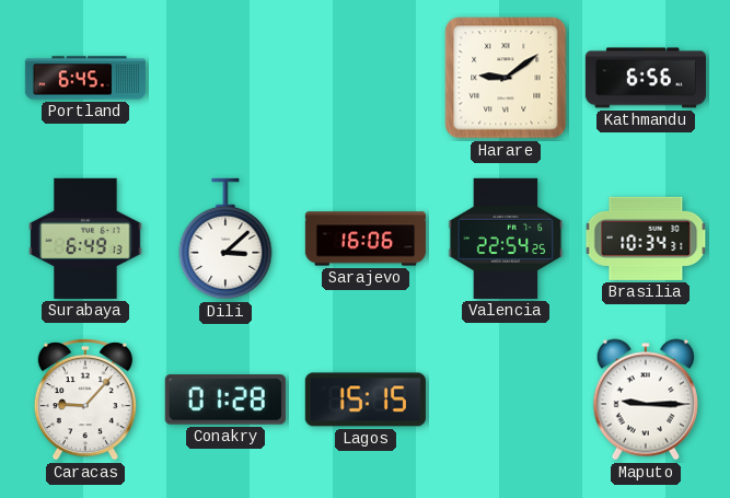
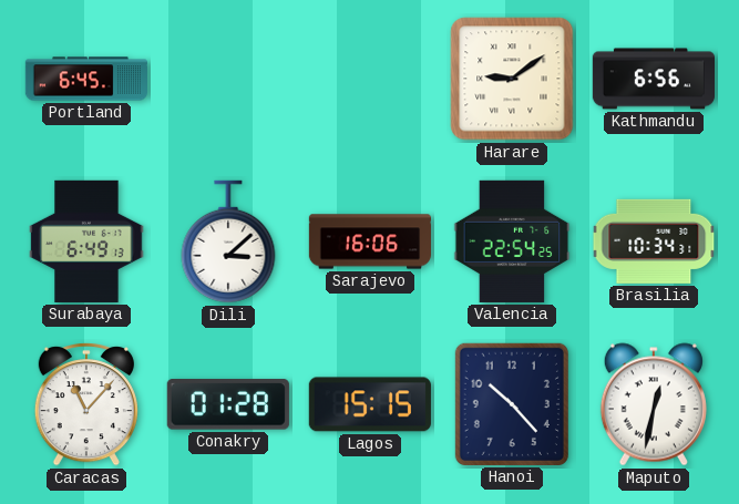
Caracas: 9:07 -> 11:07 (86, 405)
Hanoi: none -> 10:23 (512, 404)
Maputo: 9:15 -> 12:32 (654, 404)
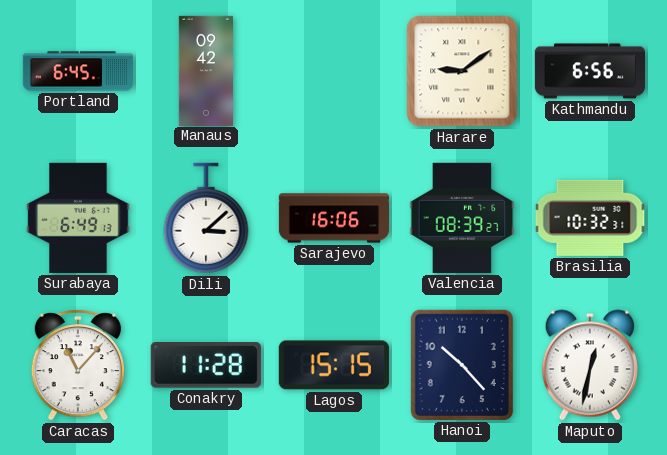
Manaus: none -> 09:42 (205, 70)
Valencia: 22:54 -> 08:39 (462, 218)
Brasilia: 10:34 -> 10:32 (590, 218)
Conakry: 01:28 -> 11:28 (206, 365)
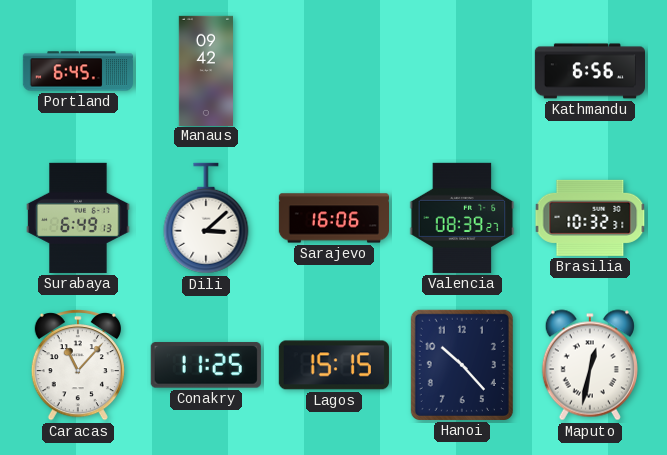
Harare: 9:09 -> none (462, 71)
Conakry: 11:28 -> 11:25 (206, 365)
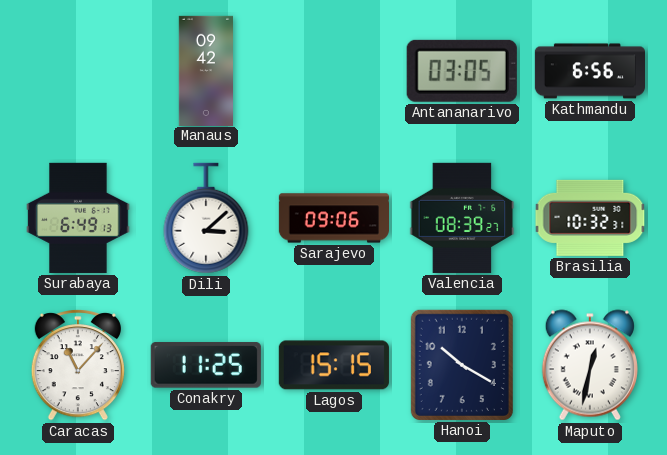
Portland: 6:45 -> none (77, 71)
Antananarivo: none -> 03:05 (462, 71)
Sarajevo: 16:06 -> 09:06 (333, 218)
Hanoi: 10:23 -> 10:20 (462, 365)
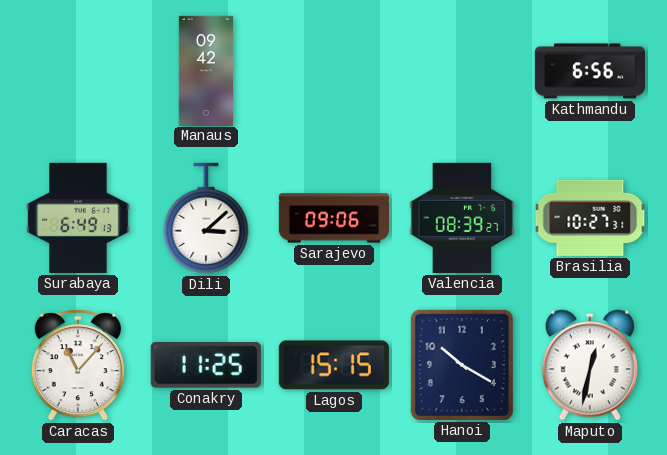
Antananarivo: 03:05 -> none (462, 71)
Brasilia: 10:32 -> 10:27 (590, 218)
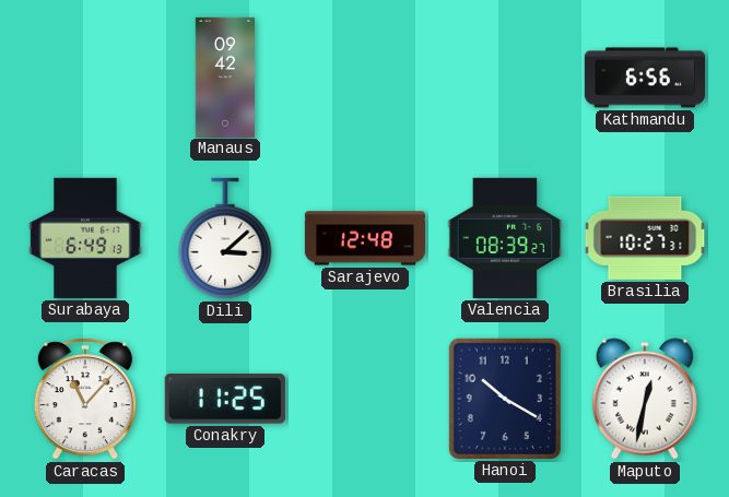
Sarajevo: 09:06 -> 12:48 (364, 238)
Lagos: 15:15 -> none (334, 365)
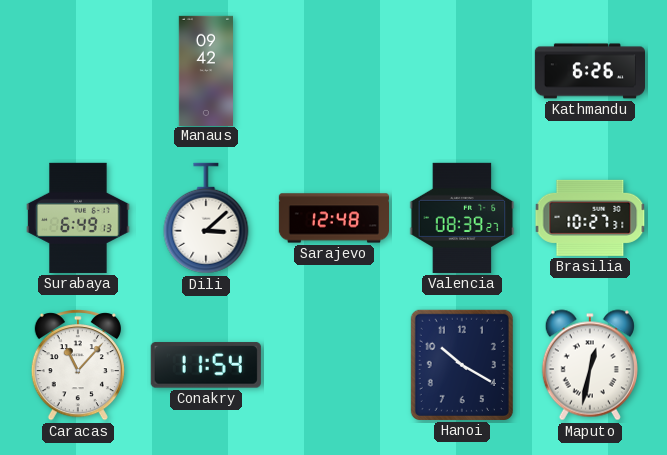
Kathmandu: 6:56 -> 6:26 (589, 71)
Conakry: 11:25 -> 11:54 (206, 365)
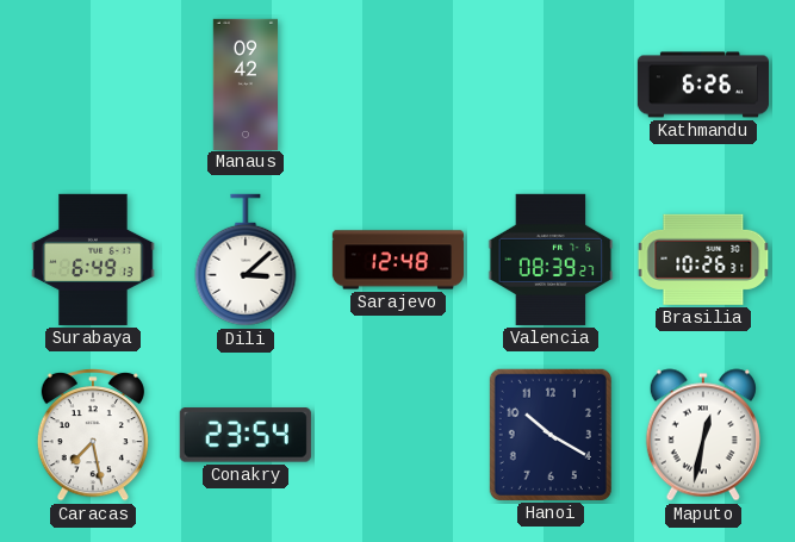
Brasilia: 10:27 -> 10:26 (703, 260)
Caracas: 11:07 -> 7:28 (93, 436)
Conakry: 11:54 -> 23:54 (246, 435)
